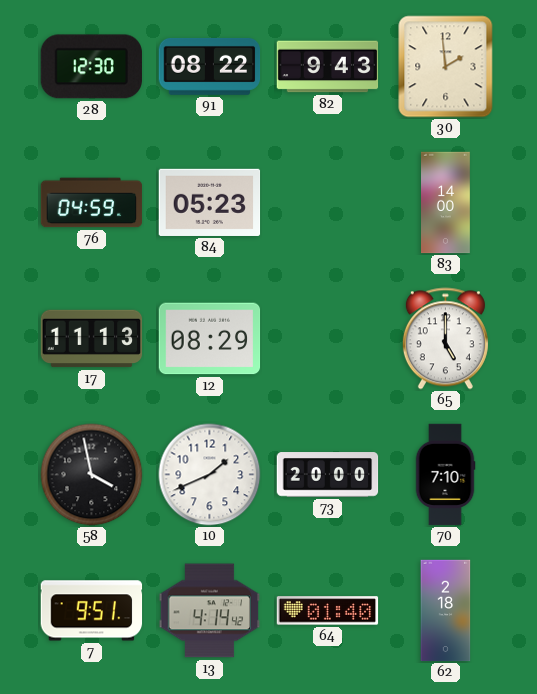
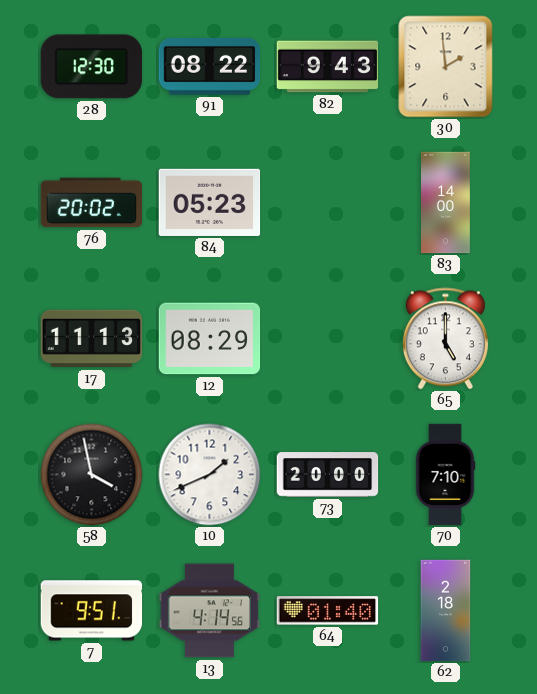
76: 04:59 -> 20:02 (92, 203)
13: 4:14:42 -> 4:14:56 (210, 611)
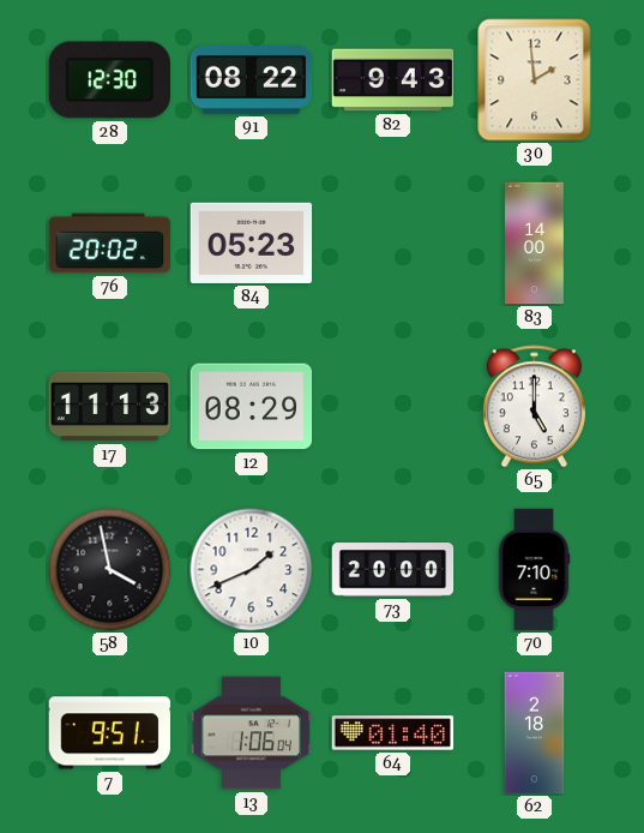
13: 4:14 -> 1:06 (252, 733)
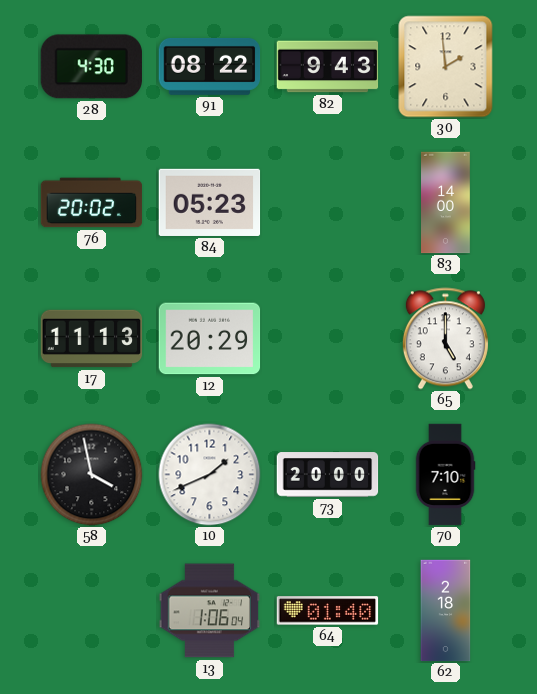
28: 12:30 -> 4:30 (91, 67)
12: 08:29 -> 20:29 (210, 339)
7: 9:51 -> none (110, 733)
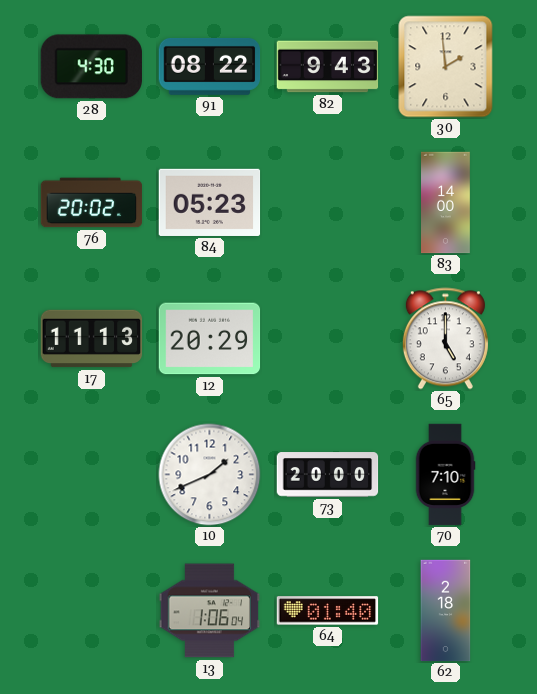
58: 3:58 -> none (92, 475)
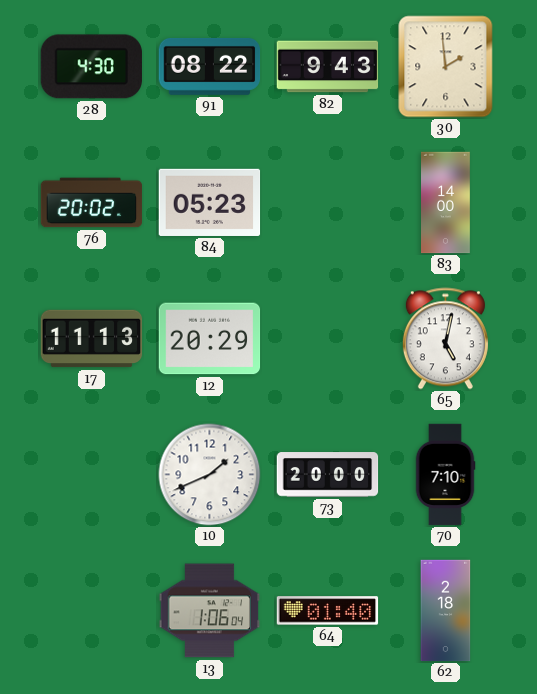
65: 5:00 -> 5:02 (445, 339)
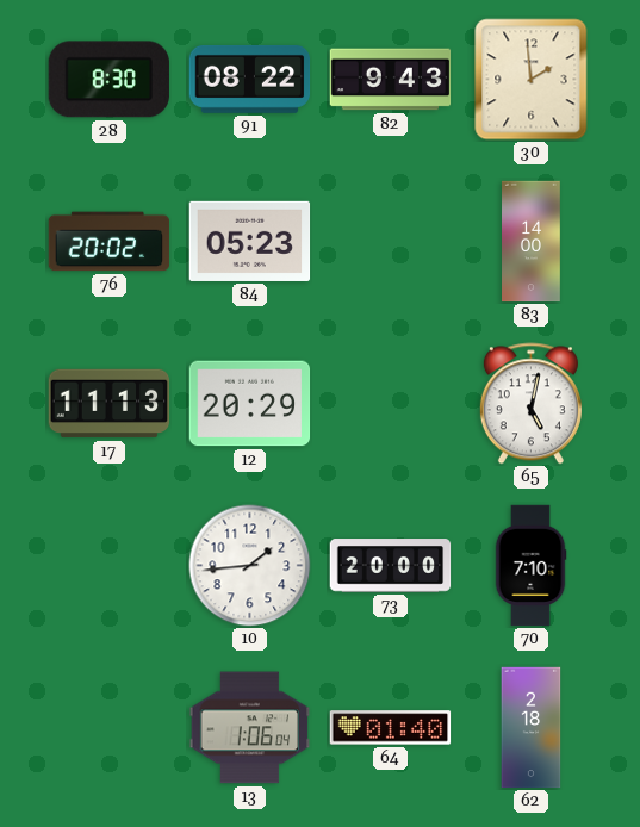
28: 4:30 -> 8:30 (108, 80)
10: 1:41 -> 1:44 (250, 566)
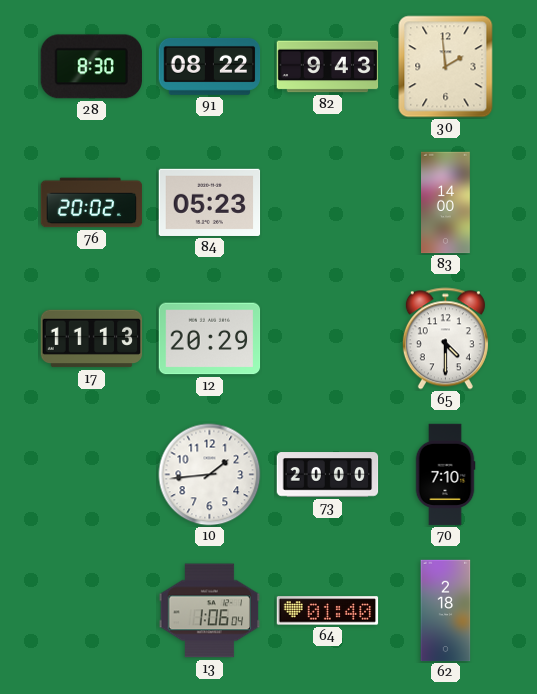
65: 5:02 -> 4:30 (445, 339)
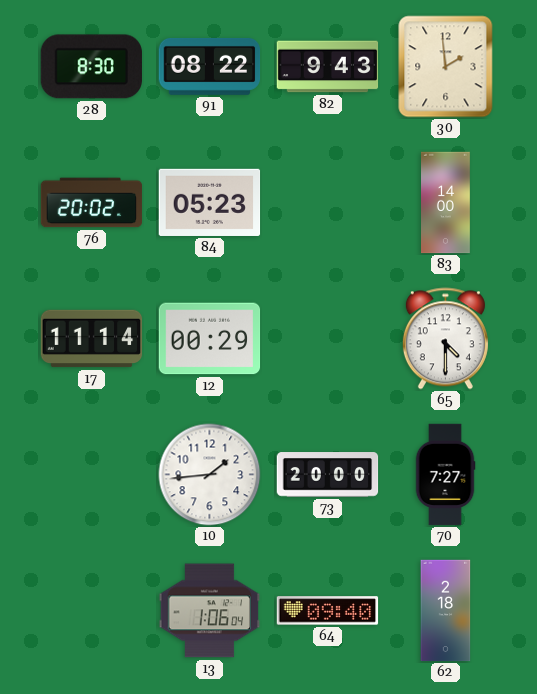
17: 11:13 -> 11:14 (92, 339)
12: 20:29 -> 00:29 (210, 339)
70: 7:10 -> 7:27 (445, 475)
64: 01:40 -> 09:40 (328, 611)
